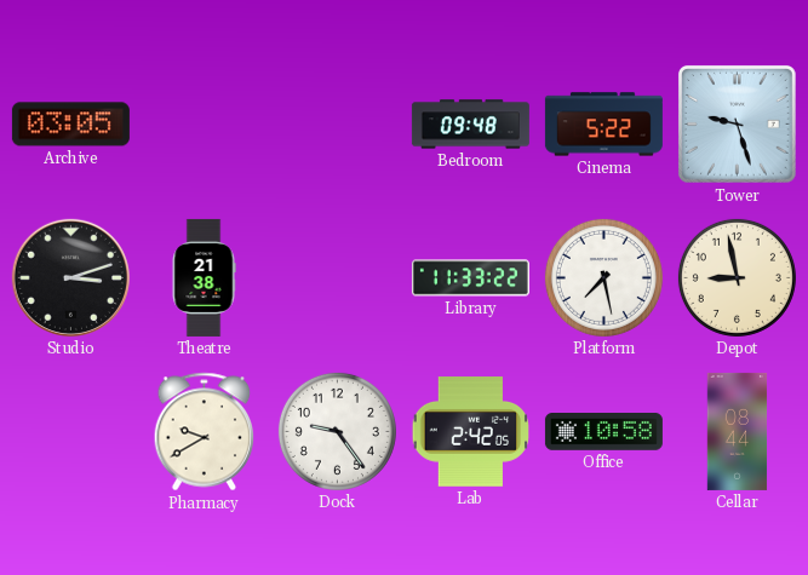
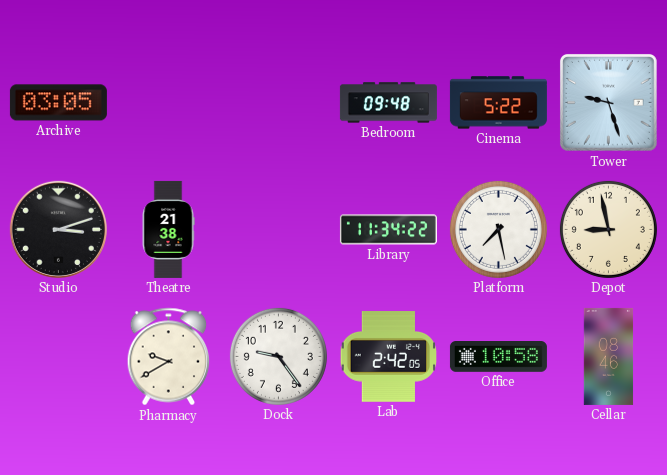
Library: 11:33 -> 11:34 (388, 230)
Cellar: 08:44 -> 08:46 (609, 356)
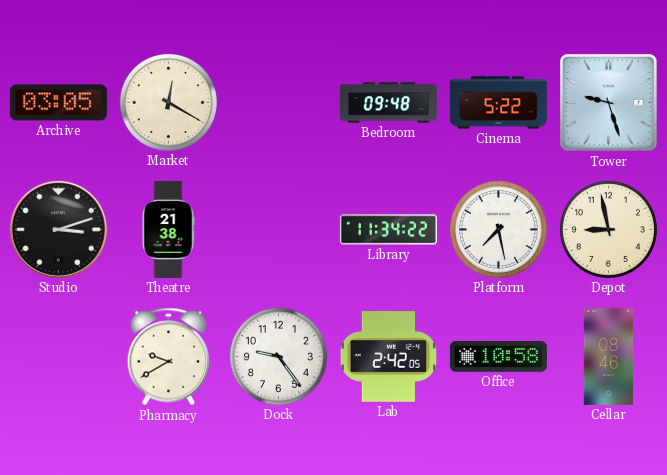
Market: none -> 12:20 (168, 102)
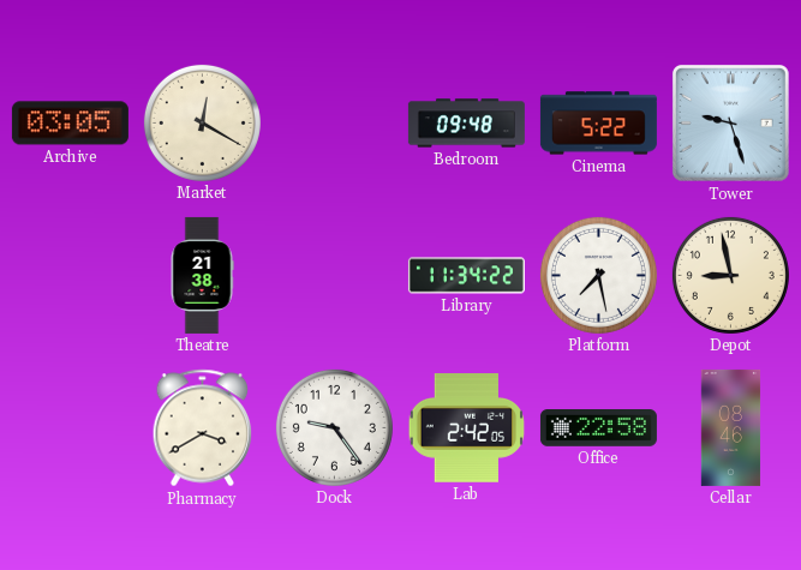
Studio: 3:12 -> none (58, 229)
Pharmacy: 9:40 -> 3:40 (203, 428)
Office: 10:58 -> 22:58 (598, 428)
